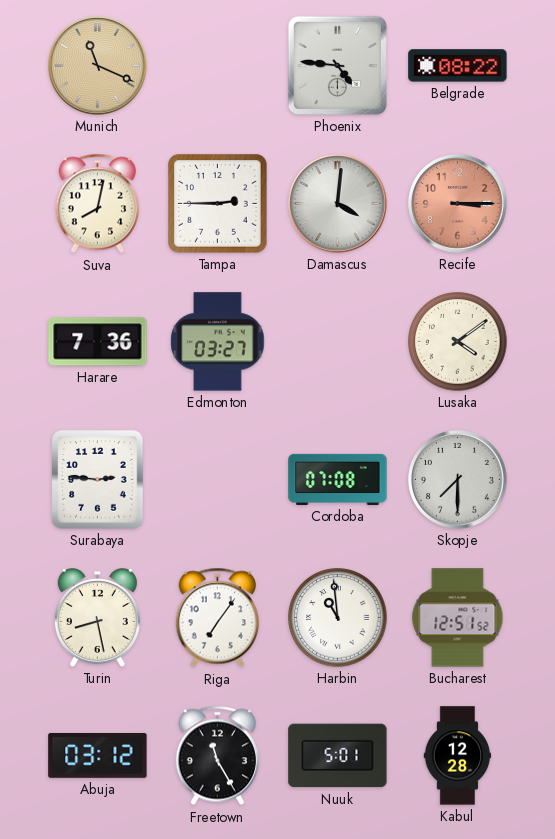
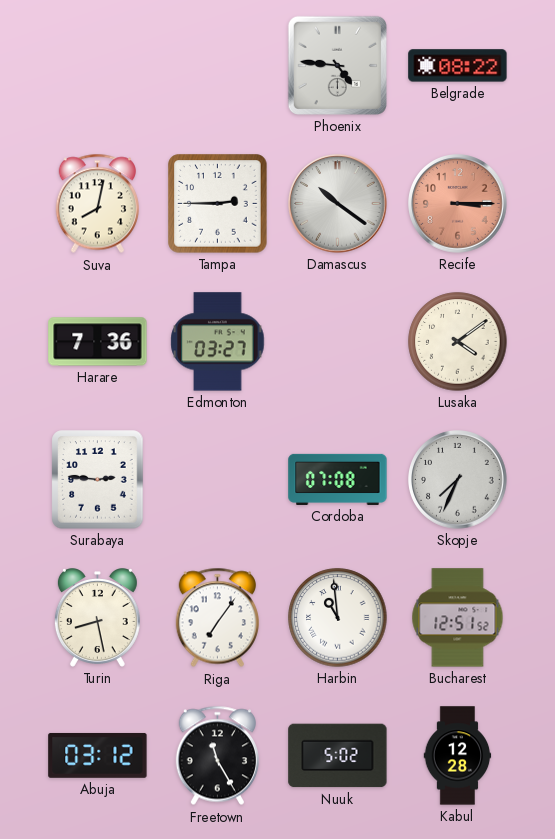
Munich: 11:19 -> none (98, 66)
Damascus: 4:01 -> 10:21 (338, 204)
Skopje: 7:30 -> 7:34 (458, 480)
Nuuk: 5:01 -> 5:02 (338, 756)
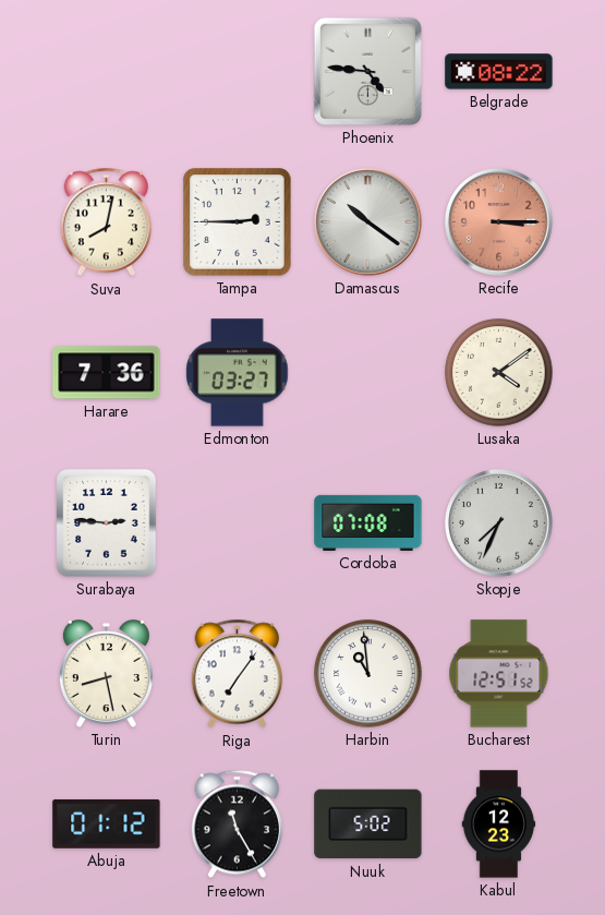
Abuja: 03:12 -> 01:12 (107, 823)
Kabul: 12:28 -> 12:23 (499, 824)
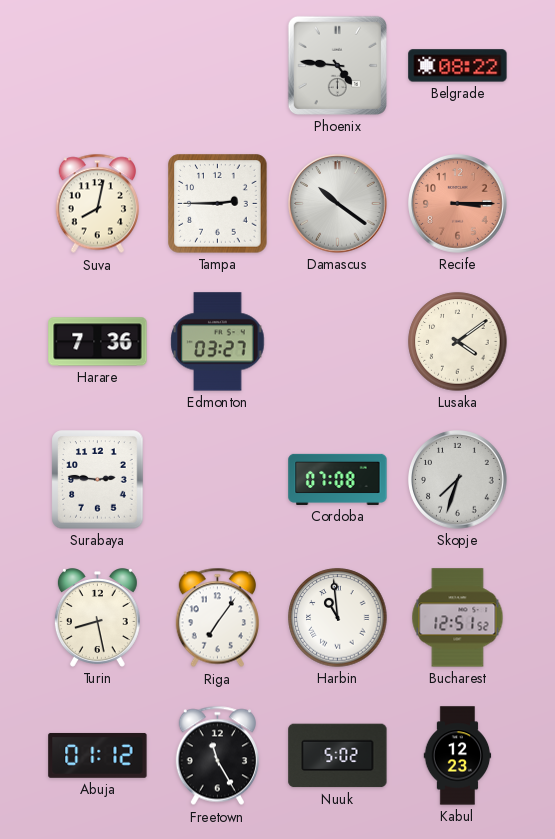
Skopje: 7:34 -> 7:33 (458, 480)
